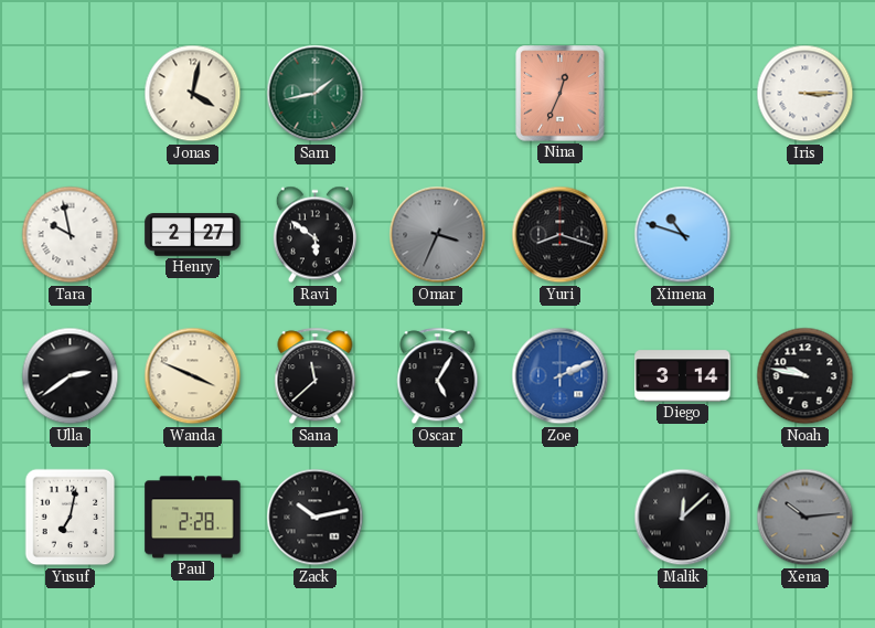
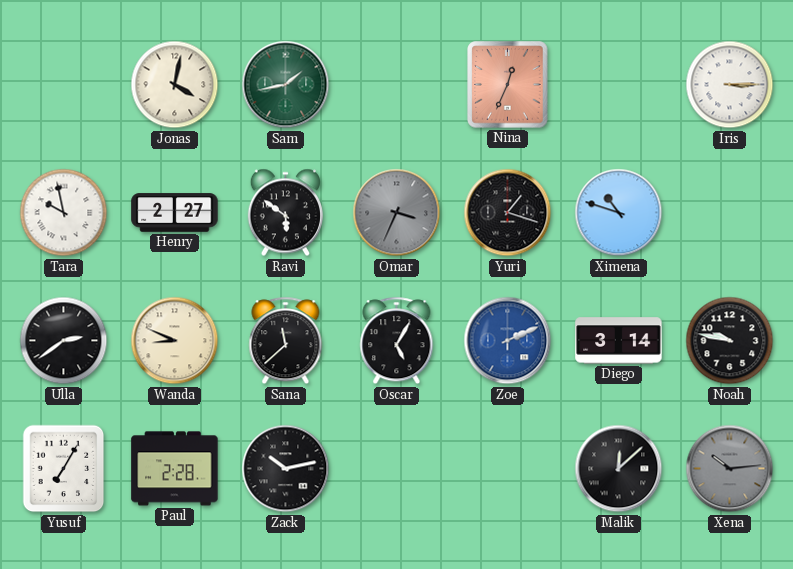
Yuri: 8:18 -> 1:18 (508, 213)
Wanda: 3:49 -> 8:49 (175, 341)
Yusuf: 7:02 -> 7:05 (64, 469)
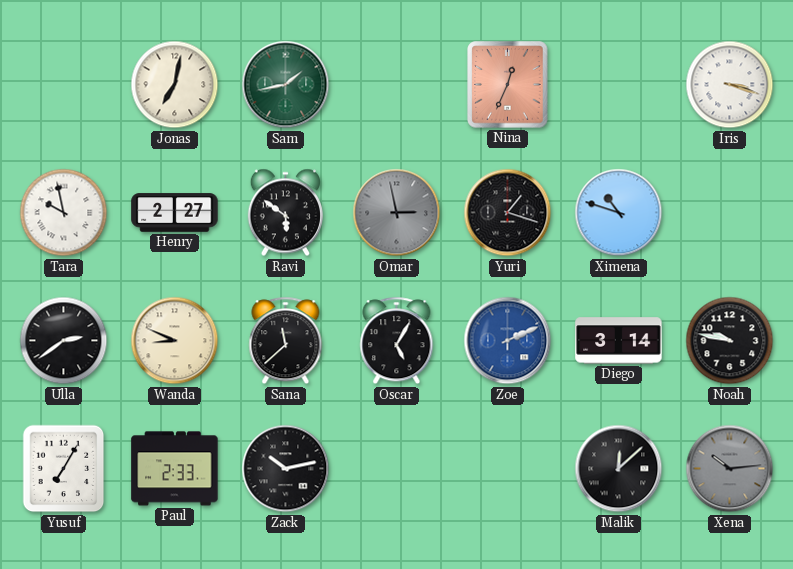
Jonas: 4:02 -> 7:02 (175, 85)
Iris: 3:15 -> 3:18 (730, 85)
Omar: 3:34 -> 2:58 (397, 213)
Paul: 2:28 -> 2:33 (175, 469)
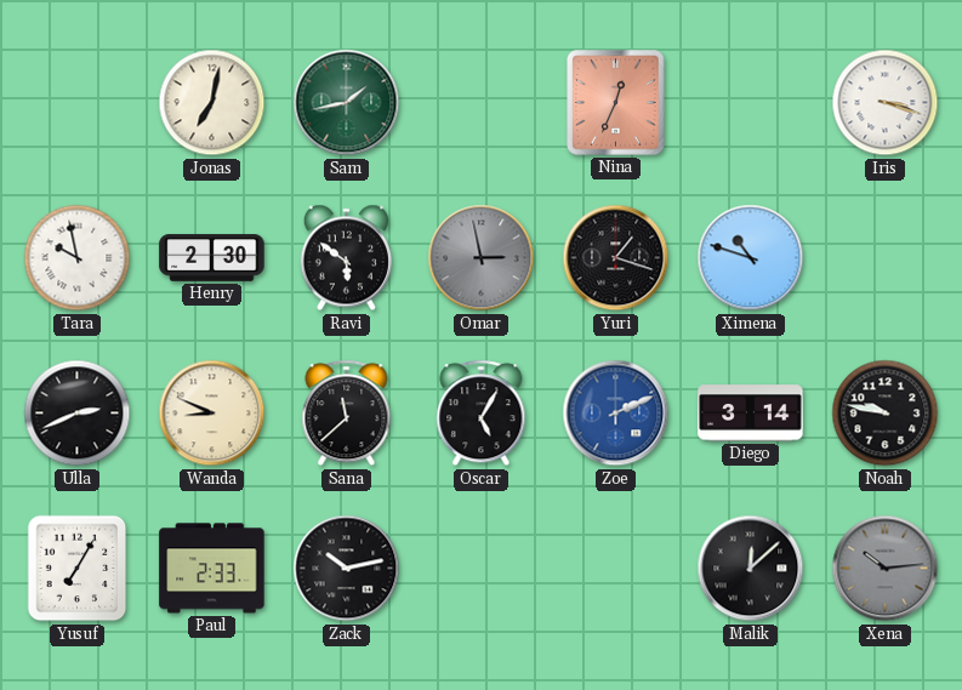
Henry: 2:27 -> 2:30 (212, 258)
Ulla: 2:39 -> 2:41 (78, 414)
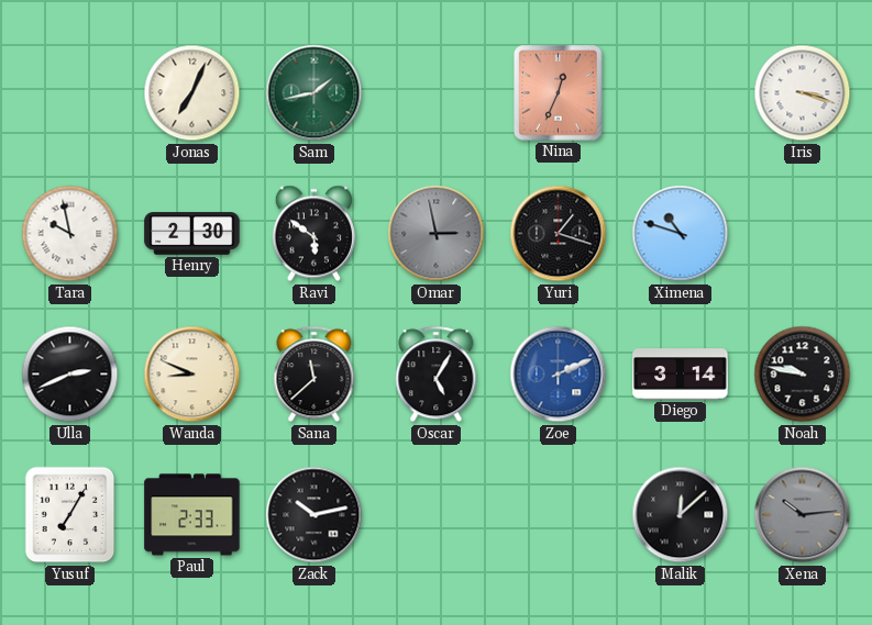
Jonas: 7:02 -> 7:04 (192, 93)
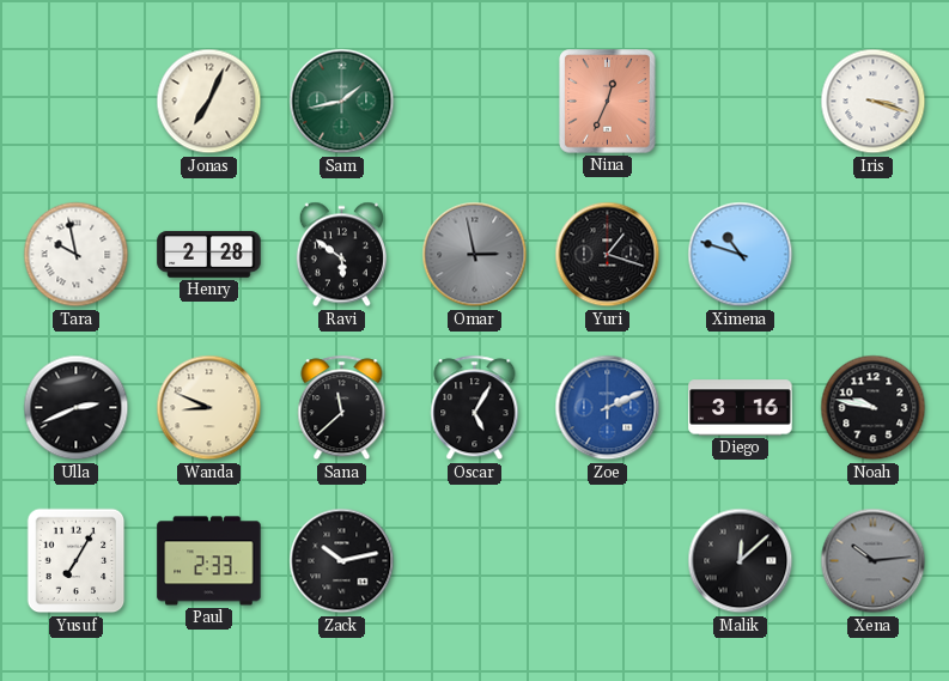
Henry: 2:30 -> 2:28 (209, 255)
Diego: 3:14 -> 3:16 (741, 408)
